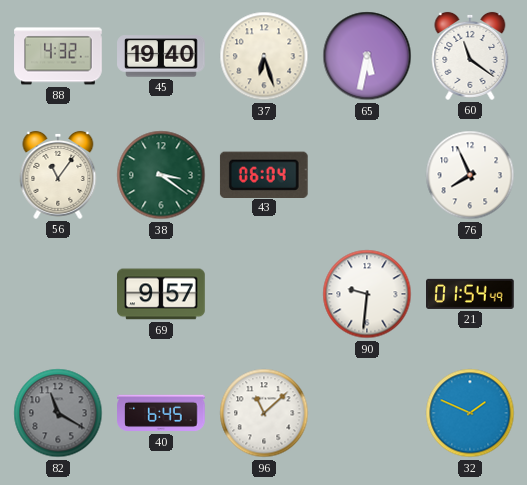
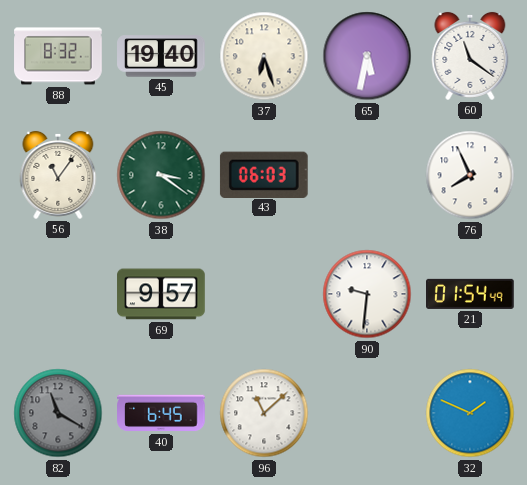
88: 4:32 -> 8:32 (58, 56)
43: 06:04 -> 06:03 (264, 174)
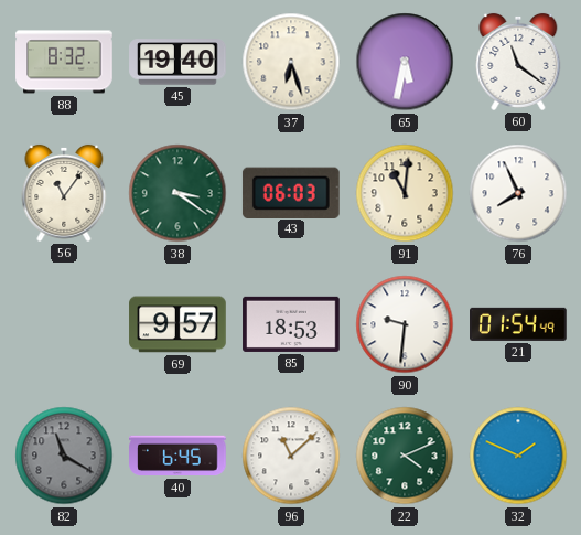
91: none -> 11:01 (405, 193)
85: none -> 18:53 (291, 324)
22: none -> 4:11 (405, 456)
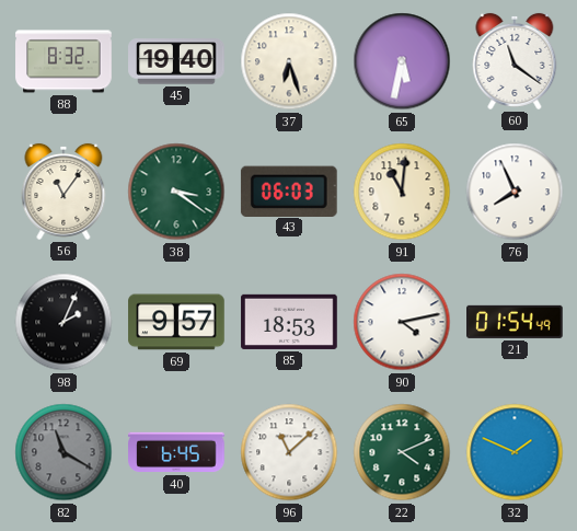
98: none -> 2:04 (64, 322)
90: 9:31 -> 4:13 (402, 322)
